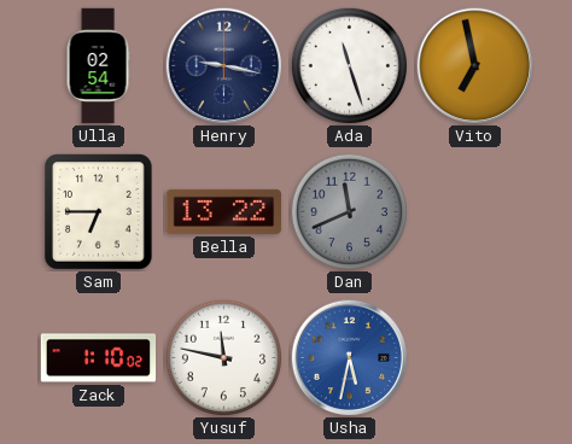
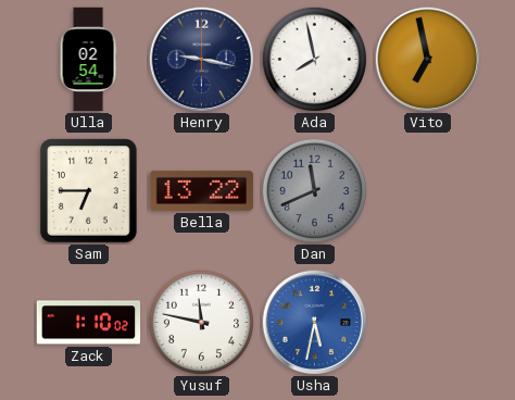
Ada: 11:27 -> 7:58 (314, 59)
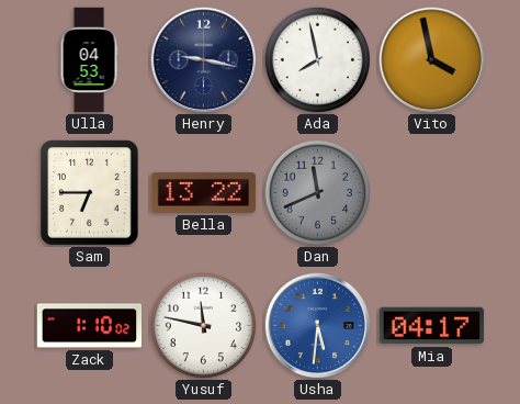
Ulla: 02:54 -> 04:53 (89, 60)
Vito: 6:58 -> 3:58 (432, 60)
Usha: 5:32 -> 5:31 (318, 326)
Mia: none -> 04:17 (432, 326)
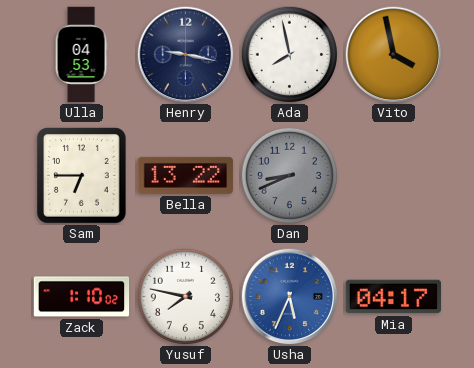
Dan: 11:41 -> 8:41 (289, 175)
Yusuf: 11:47 -> 7:47 (185, 296)
Usha: 5:31 -> 5:34 (290, 297)
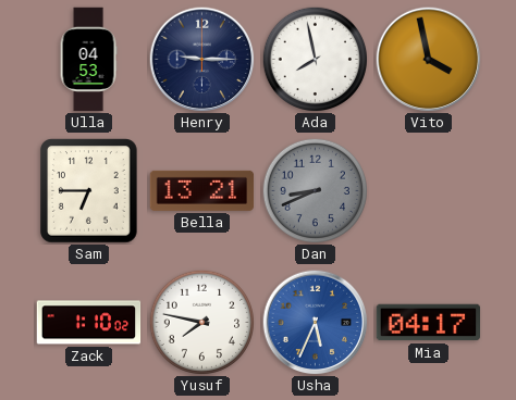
Henry: 9:17 -> 9:15 (202, 60)
Bella: 13:22 -> 13:21 (202, 190)
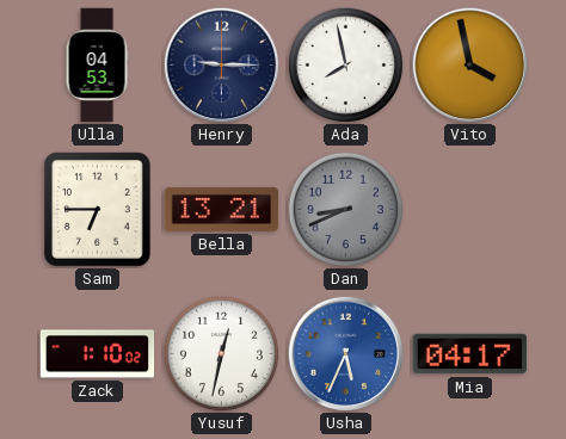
Yusuf: 7:47 -> 12:32 (221, 353)
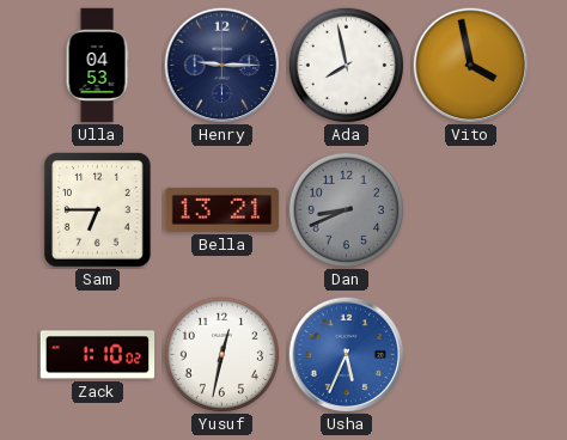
Mia: 04:17 -> none (470, 354)
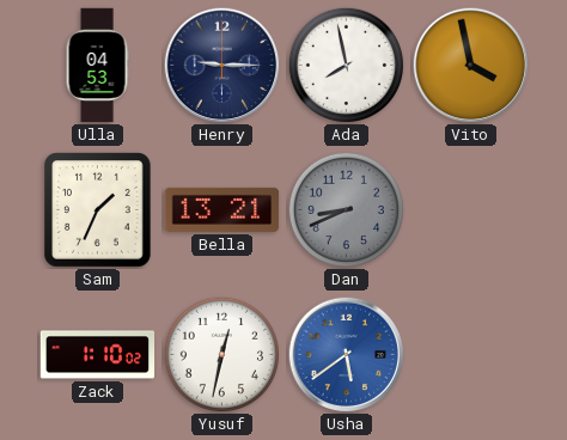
Sam: 6:45 -> 1:34 (98, 210)
Usha: 5:34 -> 5:39 (347, 355)
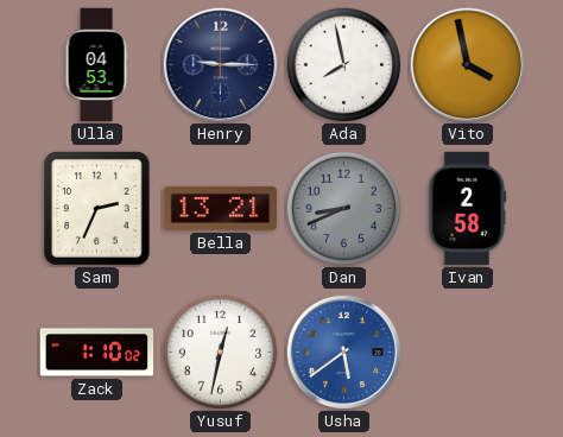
Sam: 1:34 -> 2:34 (97, 209)
Ivan: none -> 2:58 (468, 209)
